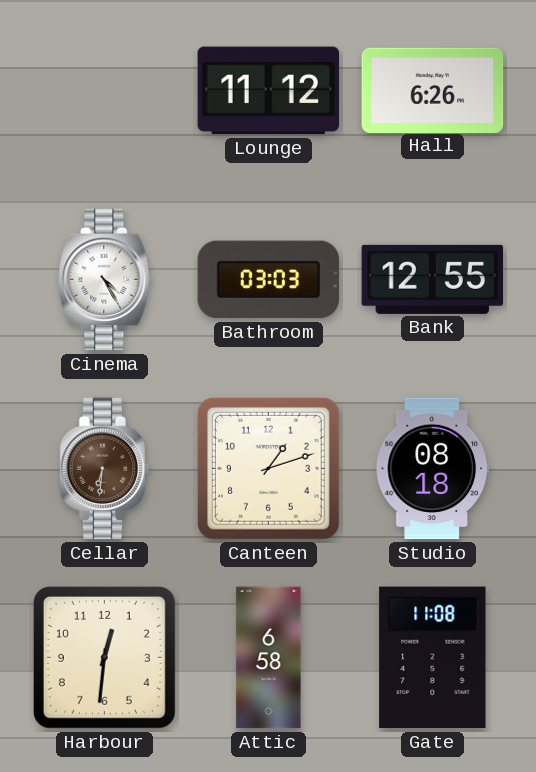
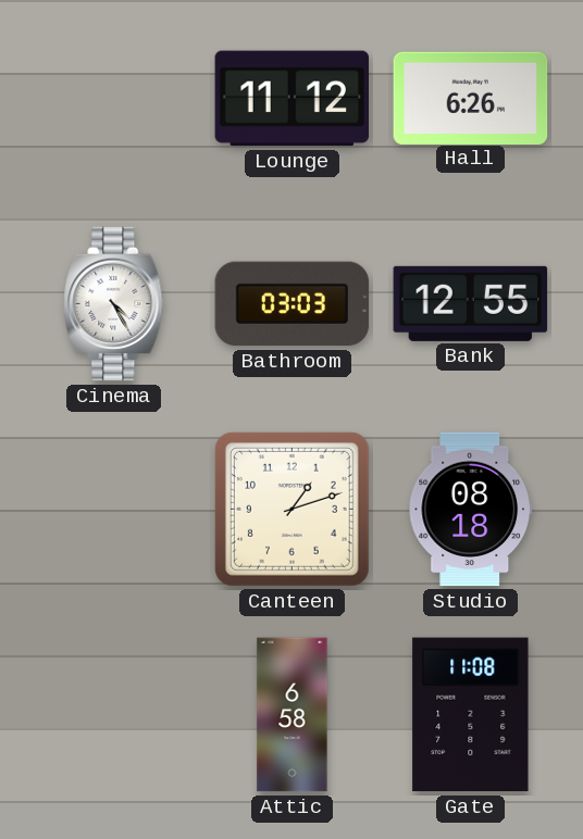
Cellar: 6:31 -> none (105, 469)
Harbour: 12:31 -> none (104, 657)
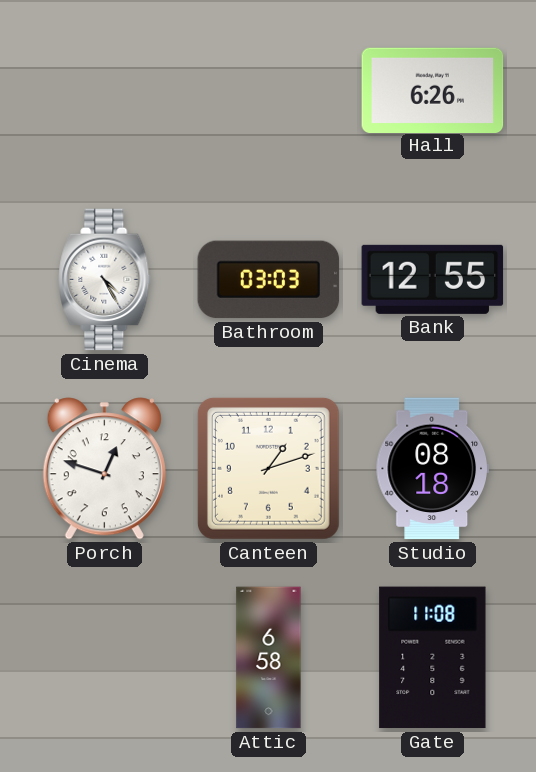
Lounge: 11:12 -> none (293, 99)
Porch: none -> 12:48 (104, 469)
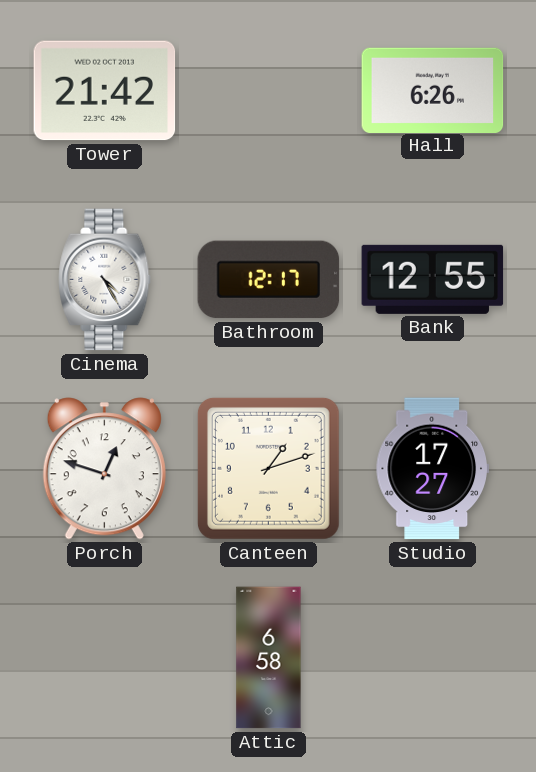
Tower: none -> 21:42 (105, 91)
Bathroom: 03:03 -> 12:17 (269, 280)
Studio: 08:18 -> 17:27 (432, 469)
Gate: 11:08 -> none (433, 658)
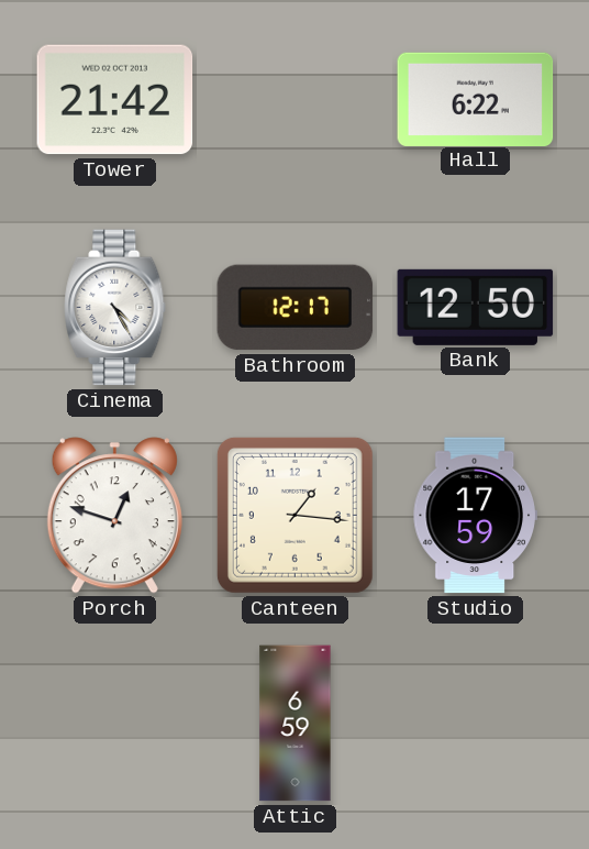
Hall: 6:26 -> 6:22 (476, 99)
Bank: 12:55 -> 12:50 (476, 307)
Canteen: 1:12 -> 1:16 (294, 515)
Studio: 17:27 -> 17:59 (475, 516)
Attic: 6:58 -> 6:59 (296, 724)
